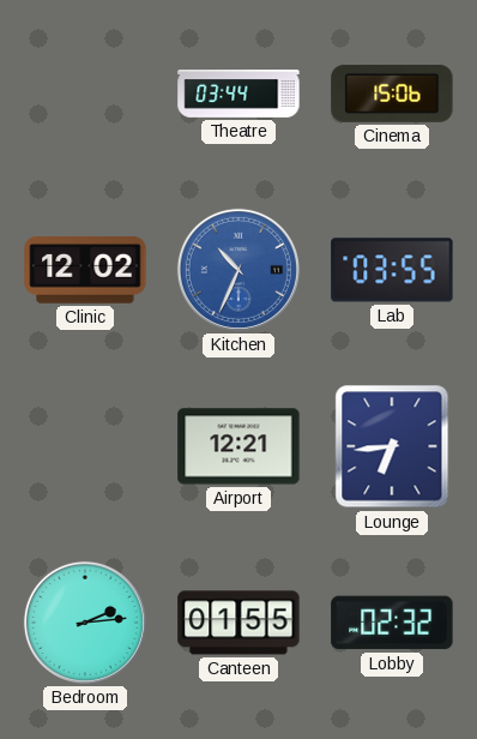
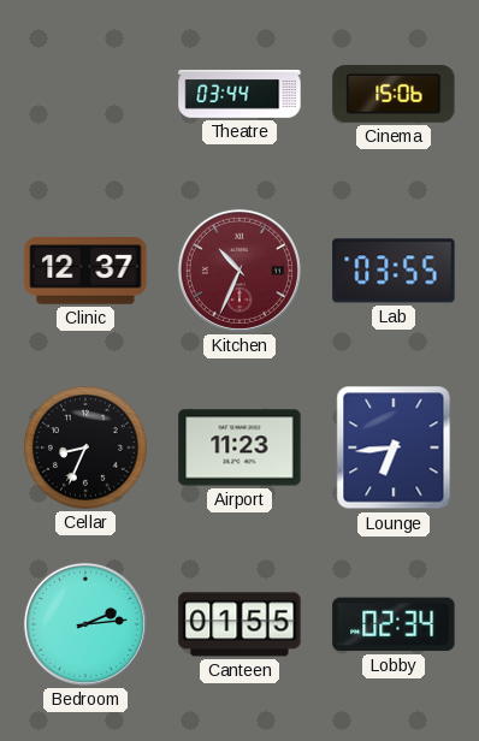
Clinic: 12:02 -> 12:37 (85, 272)
Kitchen dial: blue -> burgundy (239, 271)
Cellar: none -> 8:34 (87, 449)
Airport: 12:21 -> 11:23 (239, 447)
Lobby: 02:32 -> 02:34 (394, 624)
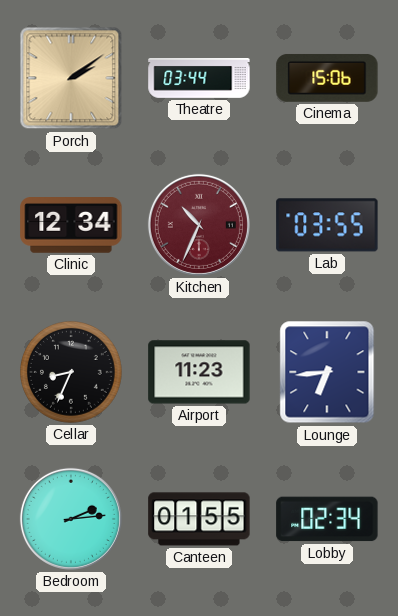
Porch: none -> 2:09 (71, 78)
Clinic: 12:37 -> 12:34 (71, 226)
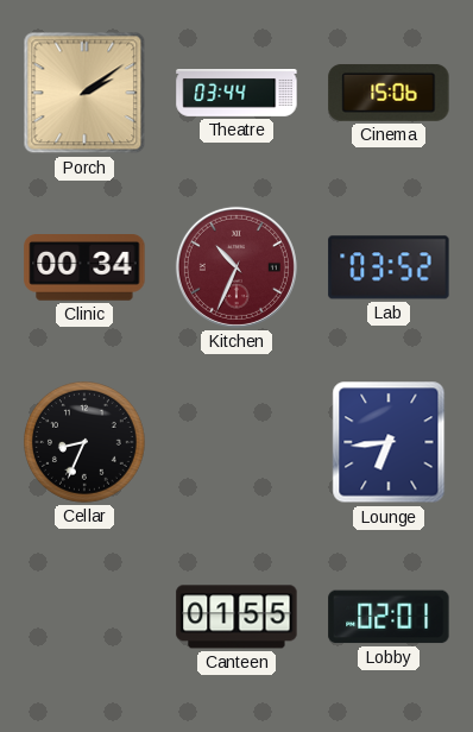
Clinic: 12:34 -> 00:34 (84, 269)
Lab: 03:55 -> 03:52 (389, 267)
Airport: 11:23 -> none (199, 372)
Bedroom: 2:14 -> none (71, 519)
Lobby: 02:34 -> 02:01 (389, 617)
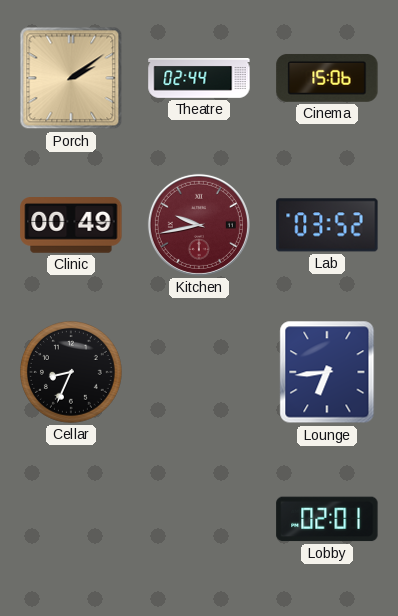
Theatre: 03:44 -> 02:44 (199, 79)
Clinic: 00:34 -> 00:49 (71, 226)
Kitchen: 10:34 -> 9:43 (199, 225)
Canteen: 01:55 -> none (236, 617)
